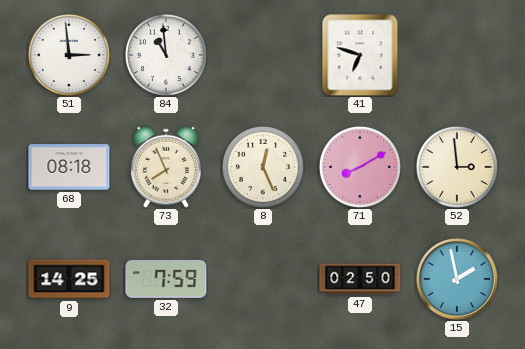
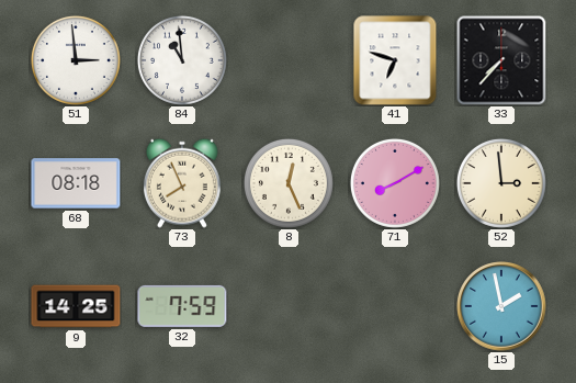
33: none -> 7:37 (501, 60)
47: 02:50 -> none (360, 279)
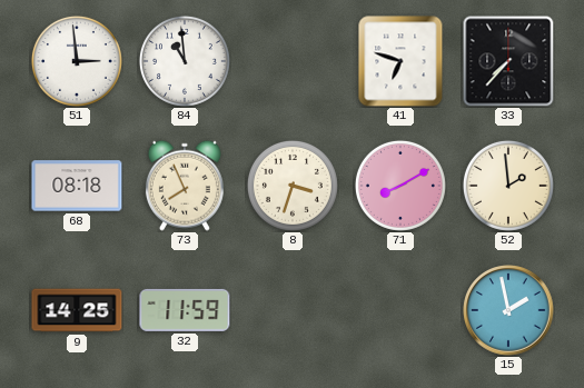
8: 12:26 -> 3:33 (293, 186)
52: 2:59 -> 1:59 (508, 186)
32: 7:59 -> 11:59 (185, 310)
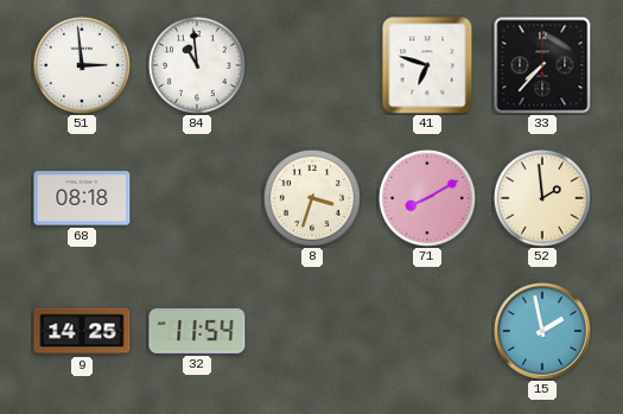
73: 7:56 -> none (185, 186)
32: 11:59 -> 11:54 (197, 331)
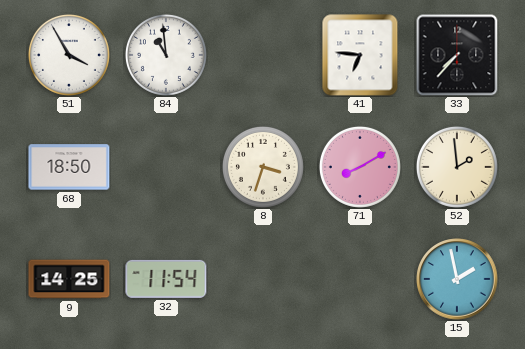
51: 2:59 -> 3:55 (69, 55)
41: 6:48 -> 6:46 (360, 55)
68: 08:18 -> 18:50 (69, 167)
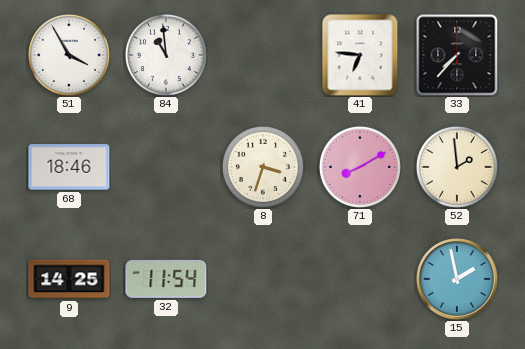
68: 18:50 -> 18:46 (69, 167)
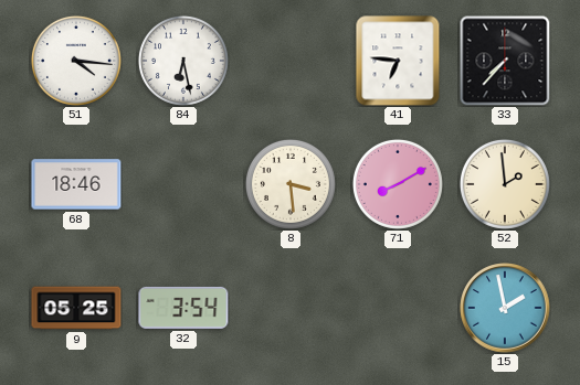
51: 3:55 -> 4:16 (76, 61)
84: 10:59 -> 6:28 (183, 61)
8: 3:33 -> 3:29 (291, 184)
9: 14:25 -> 05:25 (76, 308)
32: 11:54 -> 3:54 (183, 308)
